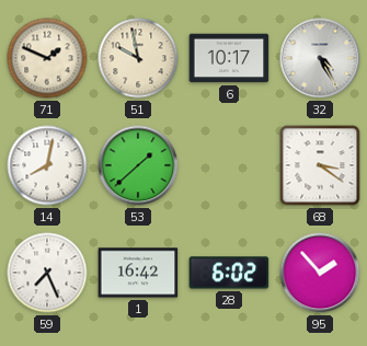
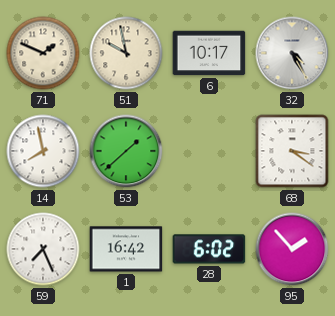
14: 8:02 -> 7:58 (43, 151)
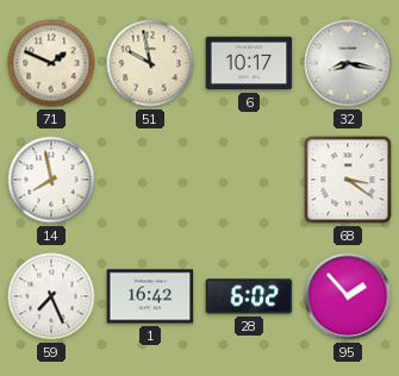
32: 4:25 -> 8:17 (348, 63)
53: 1:38 -> none (126, 151)
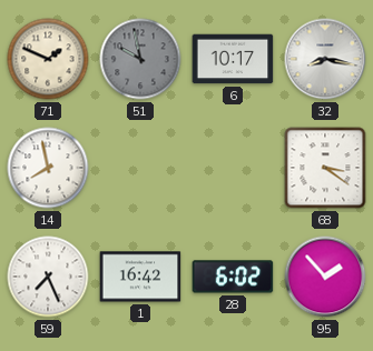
51 dial: cream -> grey (140, 59)
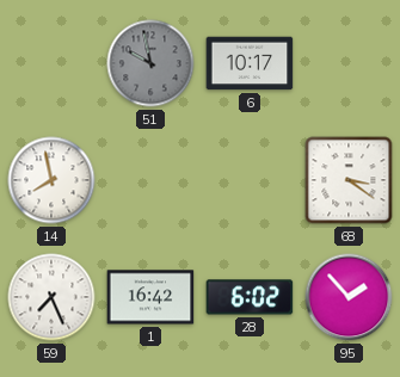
71: 1:49 -> none (48, 59)
32: 8:17 -> none (325, 59)
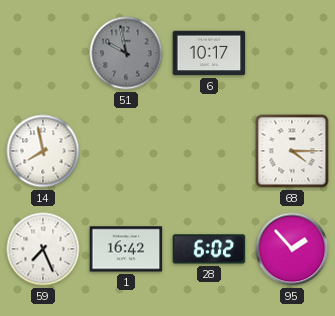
68: 3:21 -> 4:15 (292, 151)
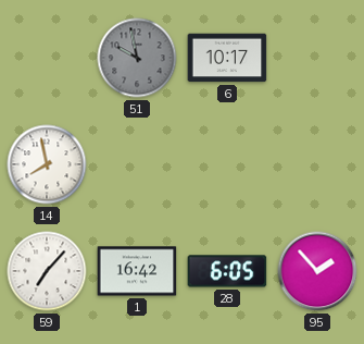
68: 4:15 -> none (292, 151)
59: 7:26 -> 7:07 (47, 271)
28: 6:02 -> 6:05 (227, 271)
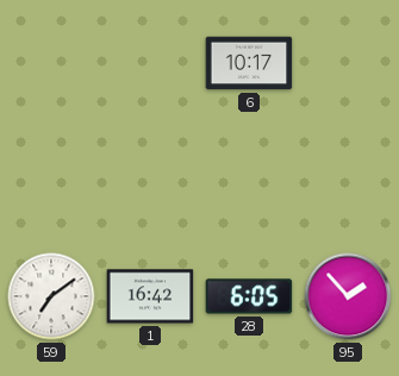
51: 9:58 -> none (137, 58)
14: 7:58 -> none (47, 164)
59: 7:07 -> 7:09 (51, 296)
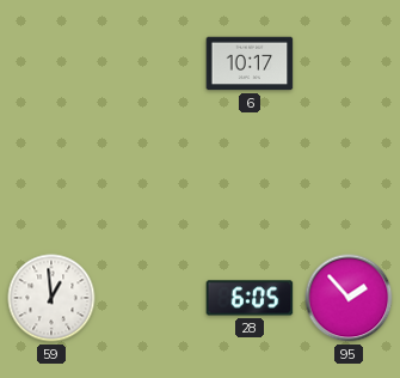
59: 7:09 -> 12:59 (51, 298)
1: 16:42 -> none (150, 296)
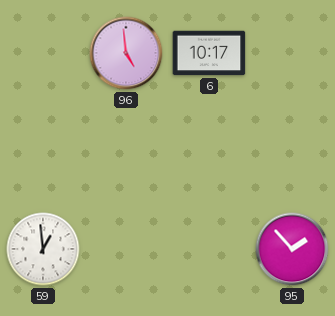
96: none -> 4:59 (126, 53)
28: 6:05 -> none (250, 298)
